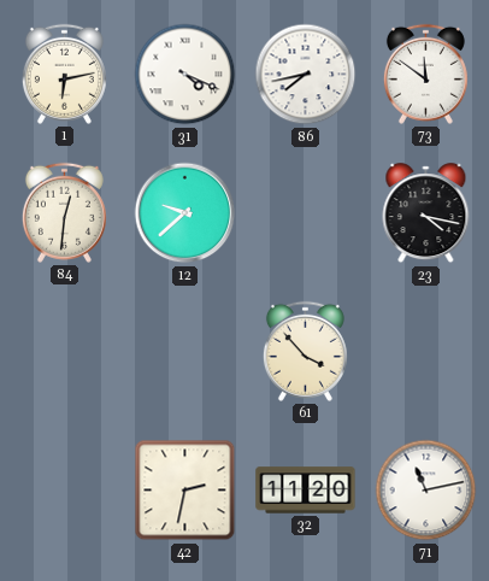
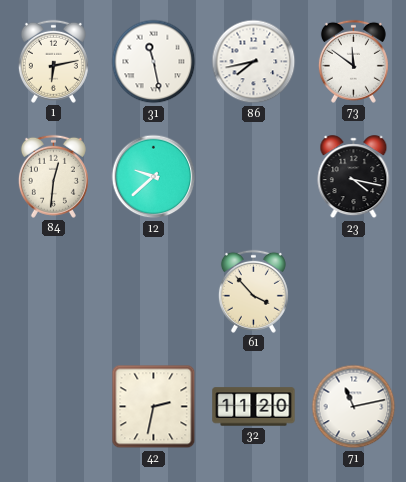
31: 4:19 -> 11:28 (154, 62)
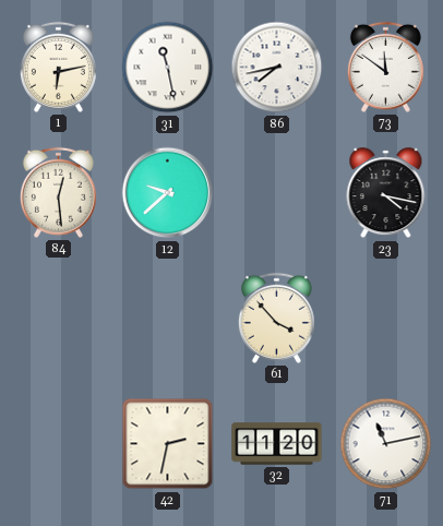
84: 12:31 -> 12:29 (58, 192)
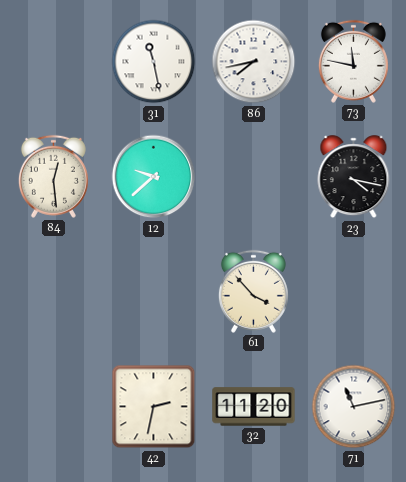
1: 6:13 -> none (58, 67)
73: 11:51 -> 11:47 (353, 61)
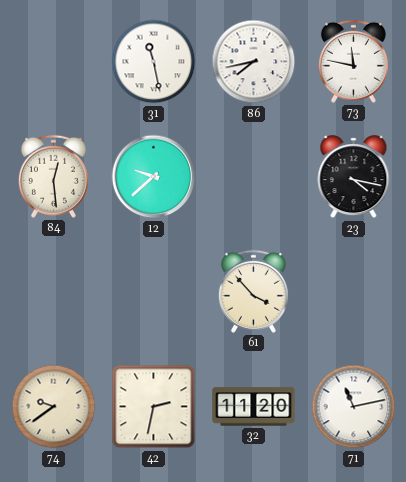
74: none -> 9:39 (54, 407)
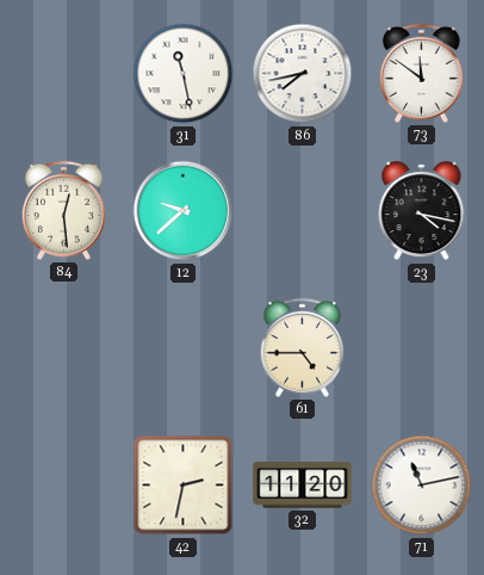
73: 11:47 -> 11:51 (421, 73)
61: 3:53 -> 4:45 (302, 347)
74: 9:39 -> none (54, 407)
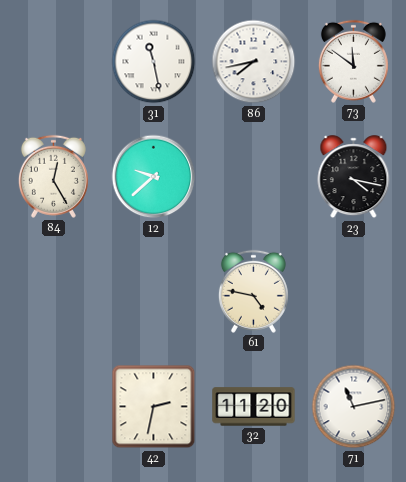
84: 12:29 -> 12:25 (53, 176)
61: 4:45 -> 4:47 (253, 291)
